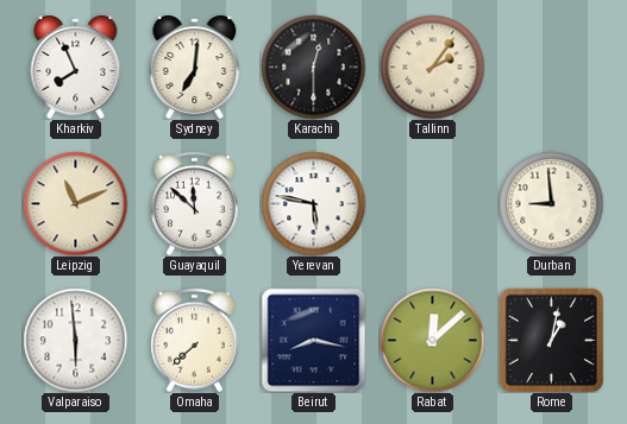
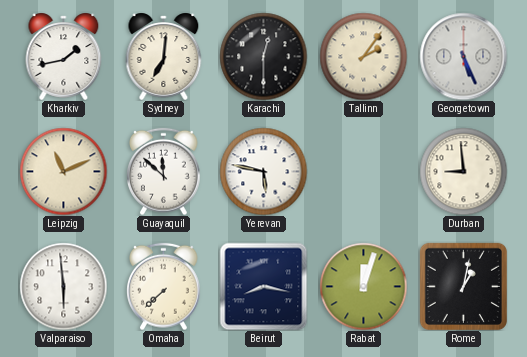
Kharkiv: 7:56 -> 1:43 (64, 56)
Georgetown: none -> 5:26 (463, 56)
Rabat: 12:08 -> 12:03 (363, 286)
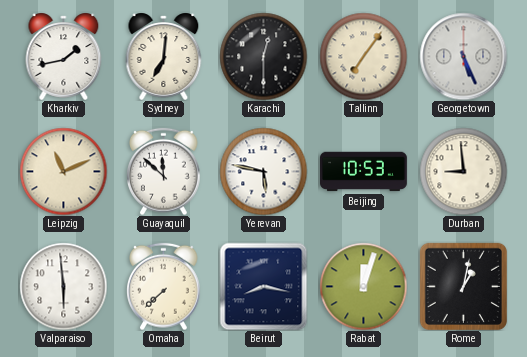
Tallinn: 2:06 -> 7:06 (363, 56)
Beijing: none -> 10:53 (364, 172)
